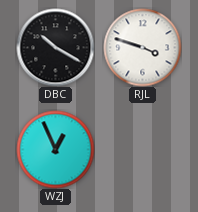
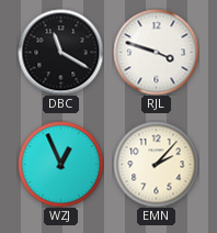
DBC: 10:20 -> 11:20 (60, 52)
EMN: none -> 2:07 (156, 164)
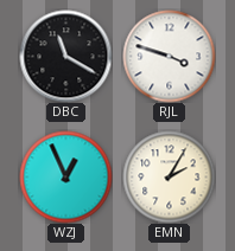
EMN: 2:07 -> 2:05 (169, 176)
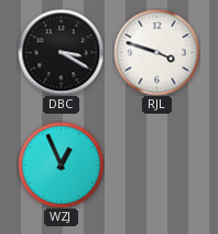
DBC: 11:20 -> 3:20 (61, 52)
EMN: 2:05 -> none (169, 176)
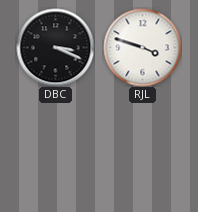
DBC: 3:20 -> 3:19 (55, 47)
WZJ: 12:56 -> none (61, 164)
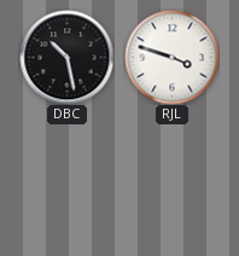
DBC: 3:19 -> 10:28 (66, 57)
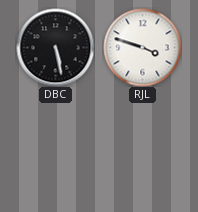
DBC: 10:28 -> 5:28 (55, 47)
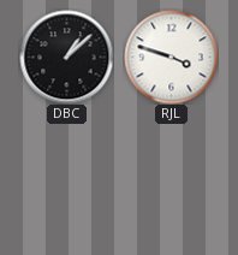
DBC: 5:28 -> 1:08 (66, 57)
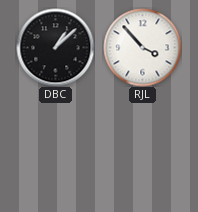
RJL: 3:48 -> 3:53 (142, 47)
